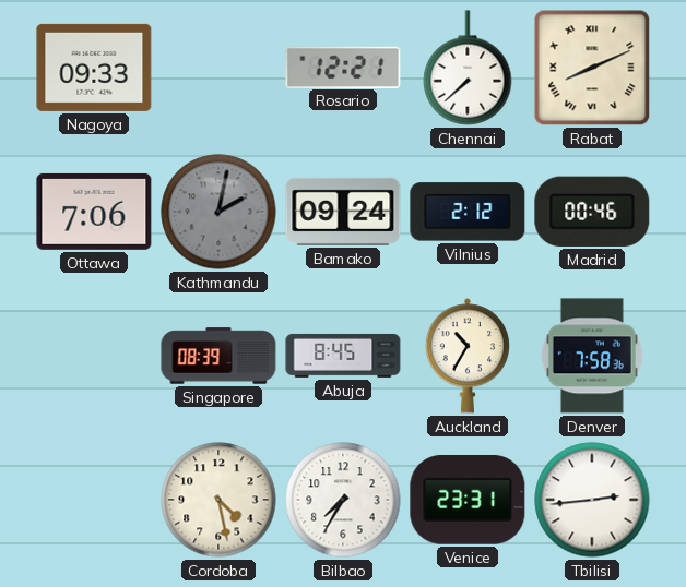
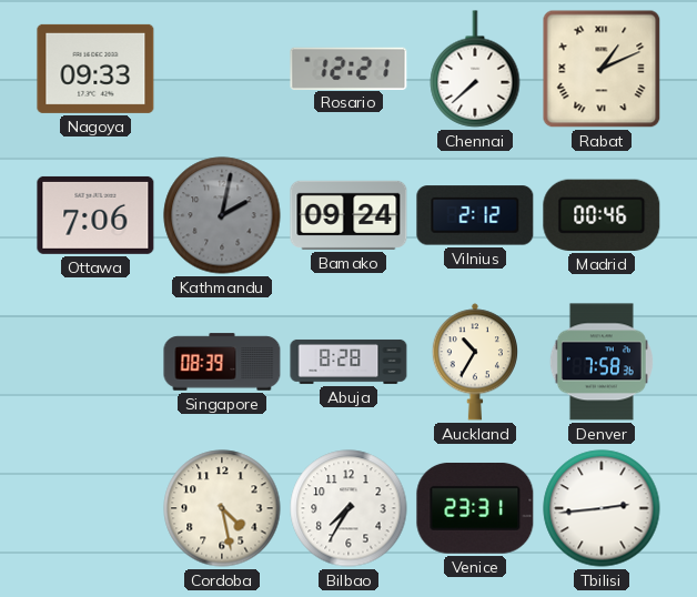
Rabat: 8:11 -> 1:11 (602, 69)
Abuja: 8:45 -> 8:28 (348, 362)
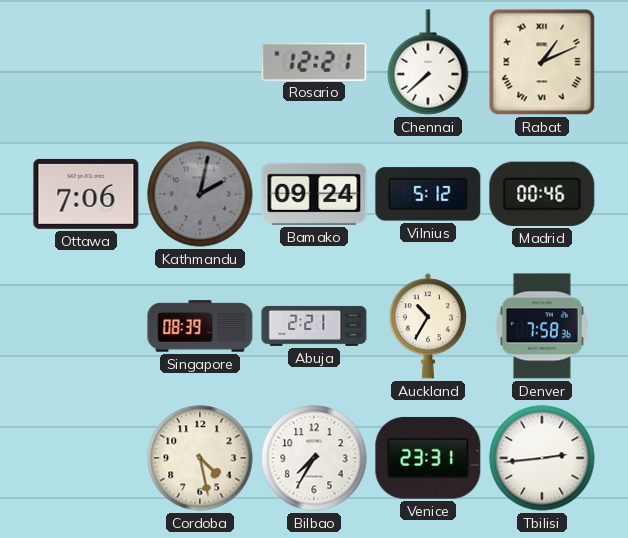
Nagoya: 09:33 -> none (95, 69)
Vilnius: 2:12 -> 5:12 (428, 194)
Abuja: 8:28 -> 2:21 (314, 326)
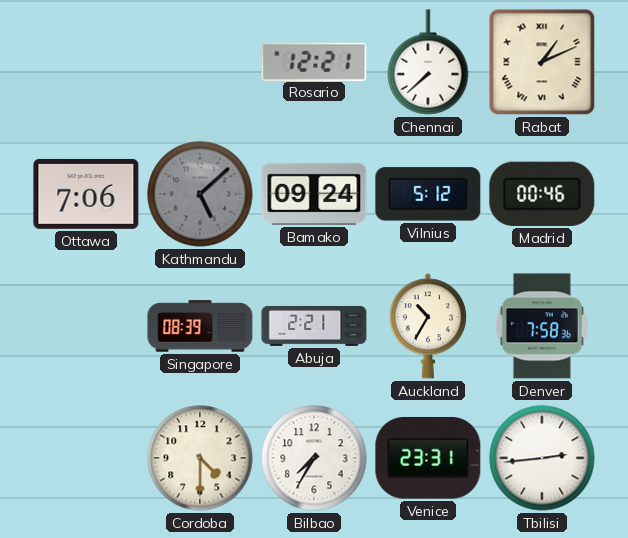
Kathmandu: 2:02 -> 5:08 (200, 194)
Cordoba: 4:28 -> 4:30 (200, 458)
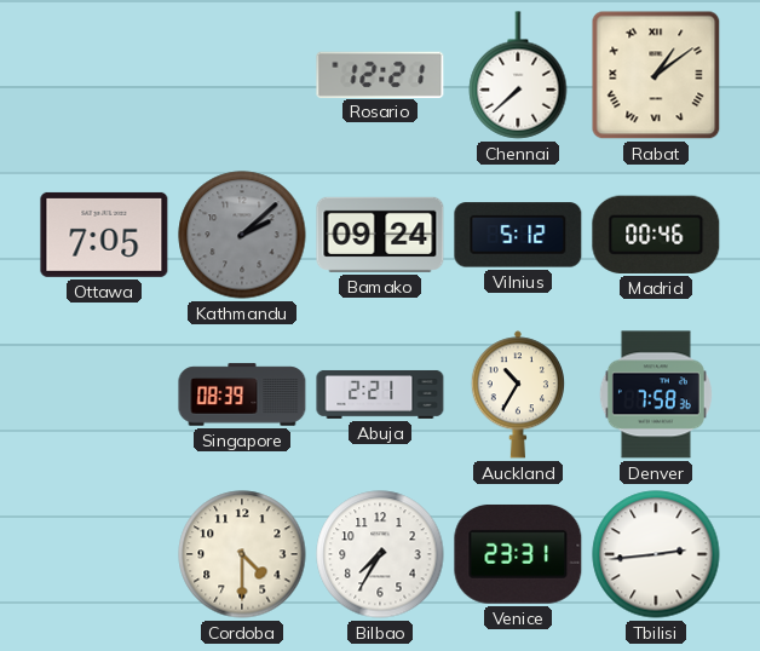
Rabat: 1:11 -> 1:09 (656, 75)
Ottawa: 7:06 -> 7:05 (104, 235)
Kathmandu: 5:08 -> 2:08 (242, 235)
